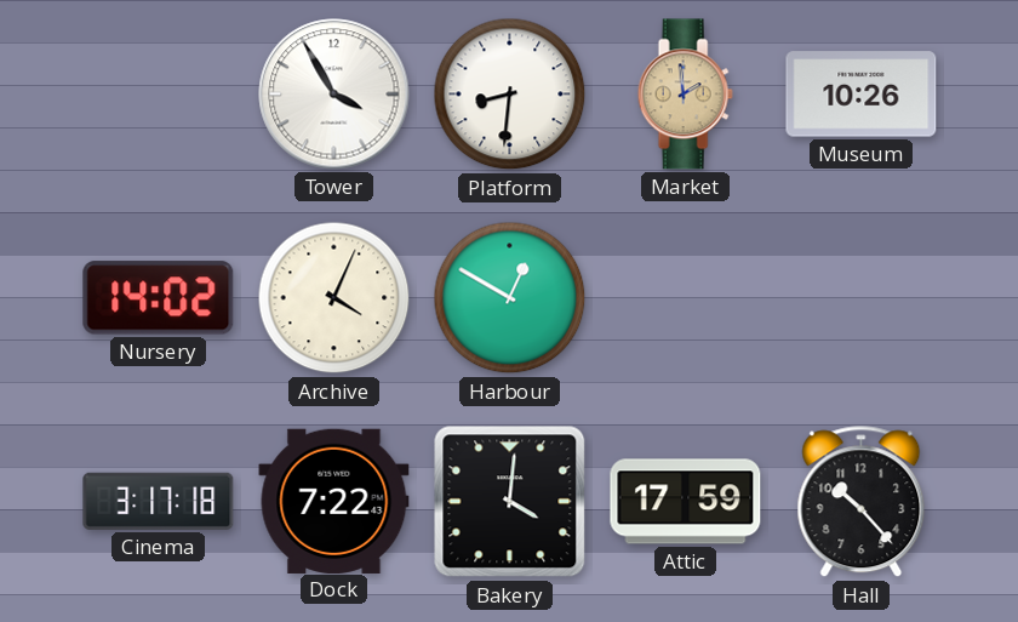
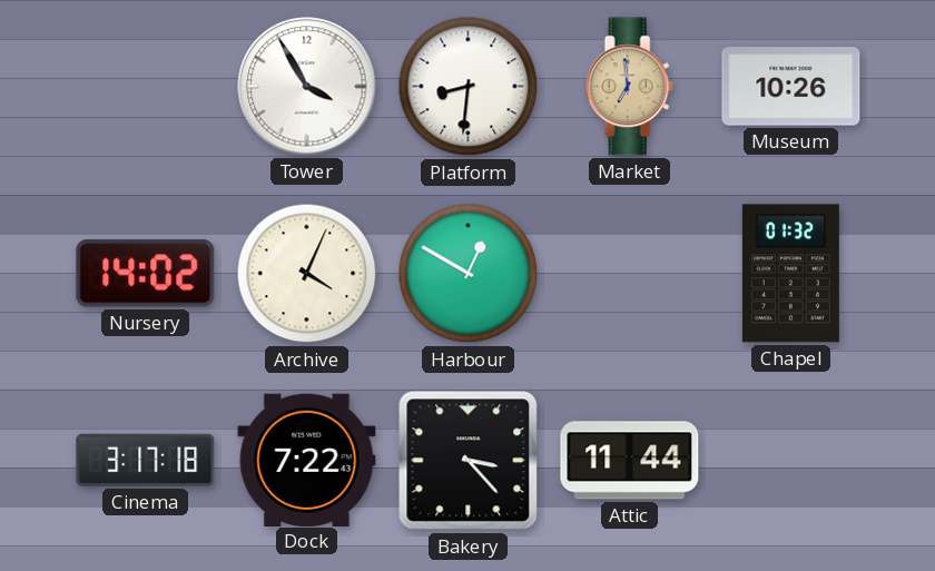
Market: 1:59 -> 6:59 (629, 87)
Chapel: none -> 01:32 (790, 274)
Bakery: 4:01 -> 3:23 (469, 461)
Attic: 17:59 -> 11:44 (630, 461)
Hall: 10:23 -> none (862, 502)
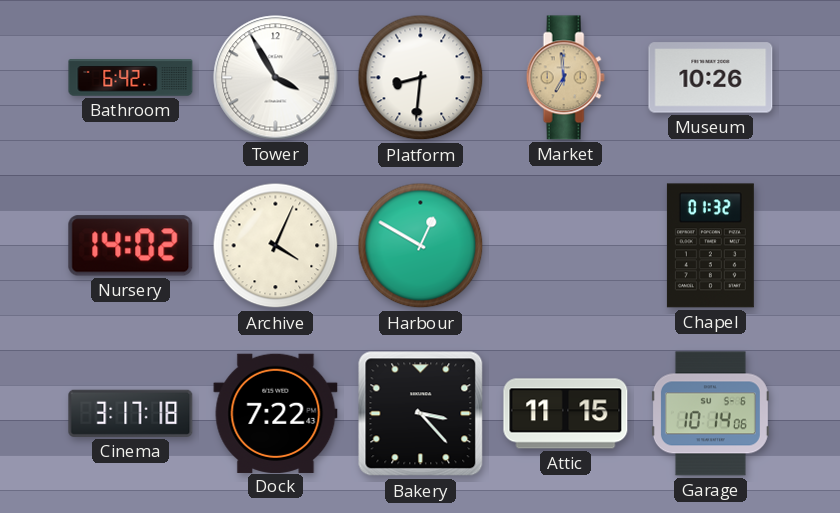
Bathroom: none -> 6:42 (131, 78)
Attic: 11:44 -> 11:15 (566, 414)
Garage: none -> 10:14 (710, 414)
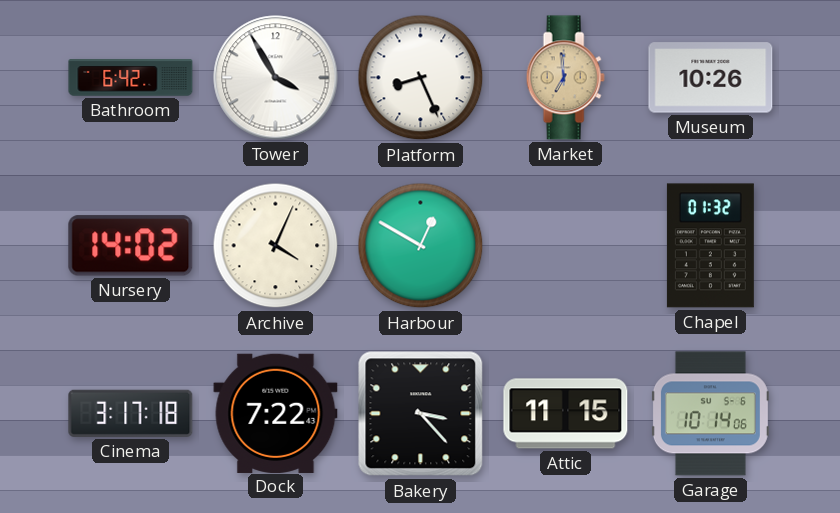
Platform: 8:31 -> 8:26 (421, 78)
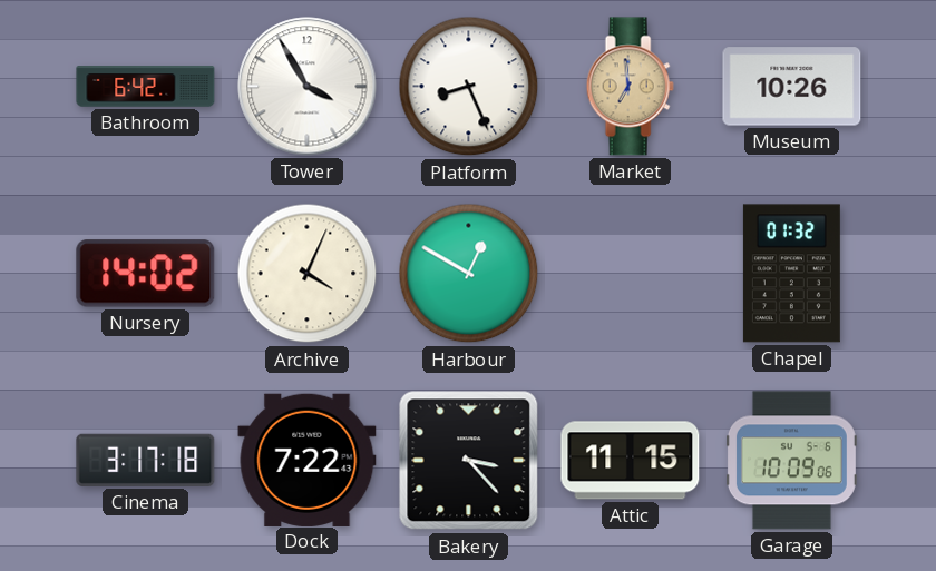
Garage: 10:14 -> 10:09 (791, 461)
